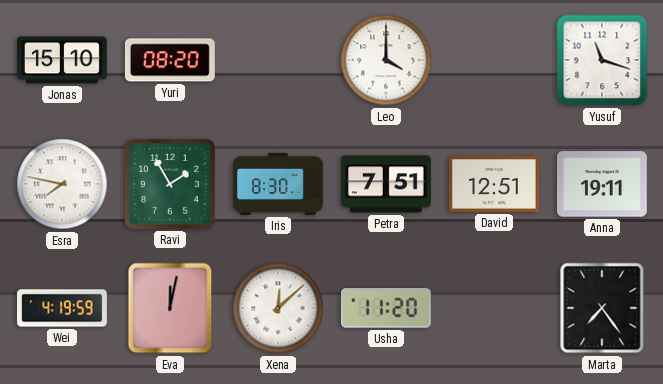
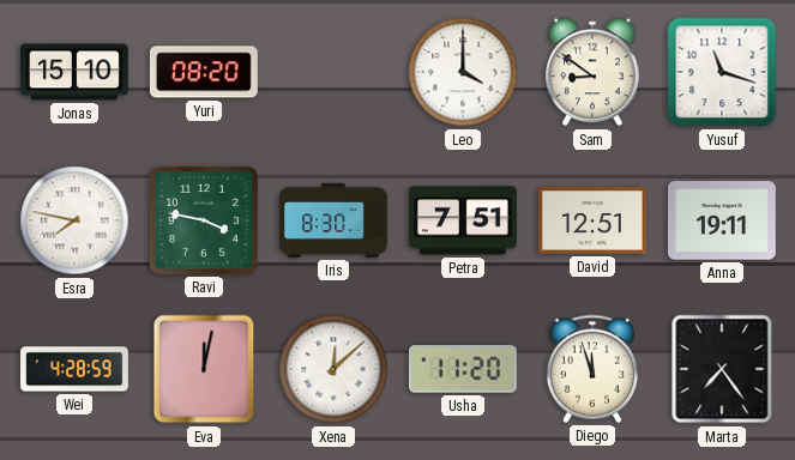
Sam: none -> 8:51 (594, 72)
Ravi: 1:55 -> 3:47 (204, 220)
Wei: 4:19 -> 4:28 (74, 369)
Diego: none -> 11:57 (592, 369)
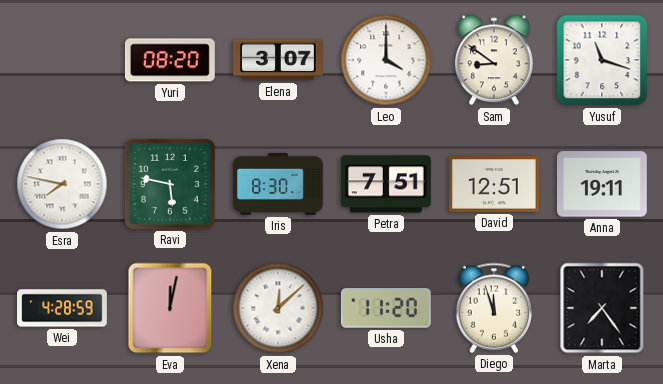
Jonas: 15:10 -> none (76, 72)
Elena: none -> 3:07 (279, 60)
Ravi: 3:47 -> 5:47 (170, 184)
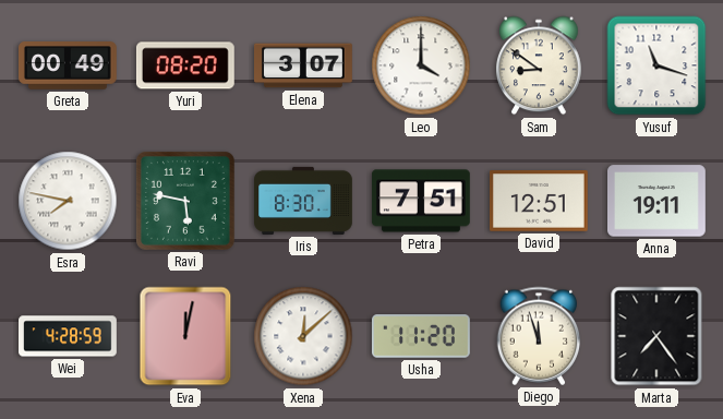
Greta: none -> 00:49 (69, 65)
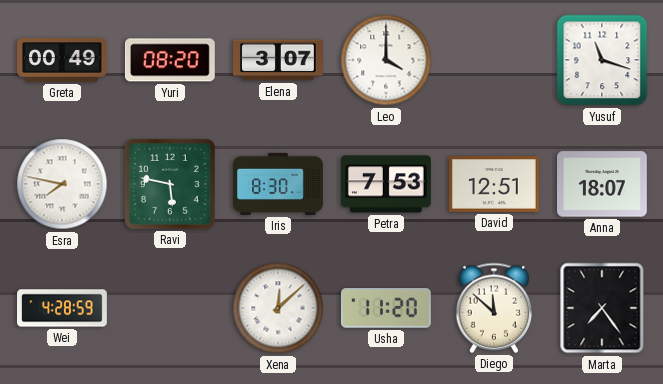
Sam: 8:51 -> none (540, 65)
Petra: 7:51 -> 7:53 (387, 184)
Anna: 19:11 -> 18:07 (603, 184)
Eva: 12:02 -> none (185, 336)
Diego: 11:57 -> 11:52 (494, 308)
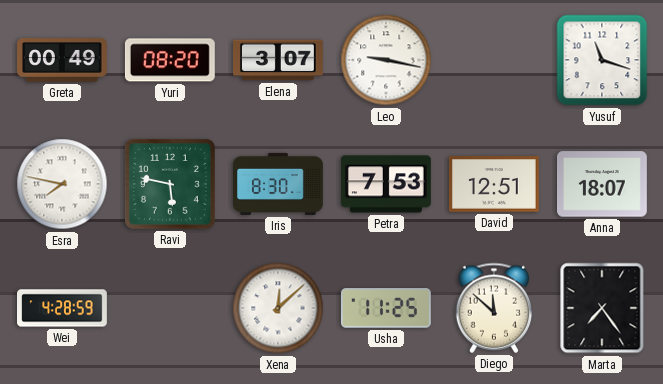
Leo: 4:00 -> 9:17 (386, 60)
Usha: 11:20 -> 11:25 (386, 308)
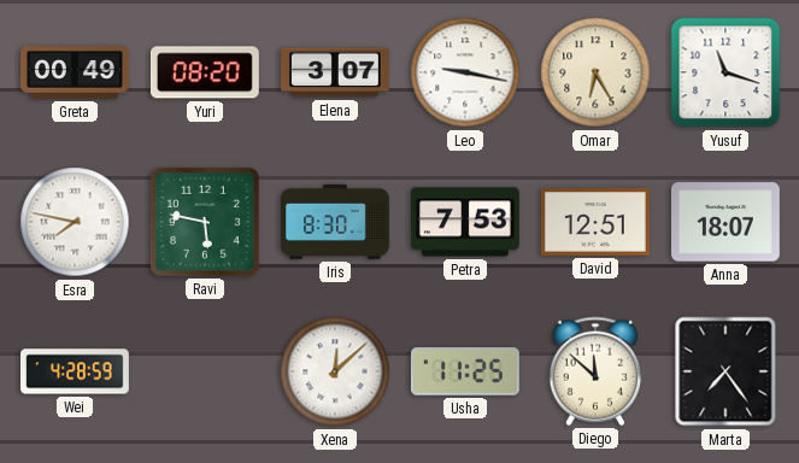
Omar: none -> 6:25 (595, 72)
